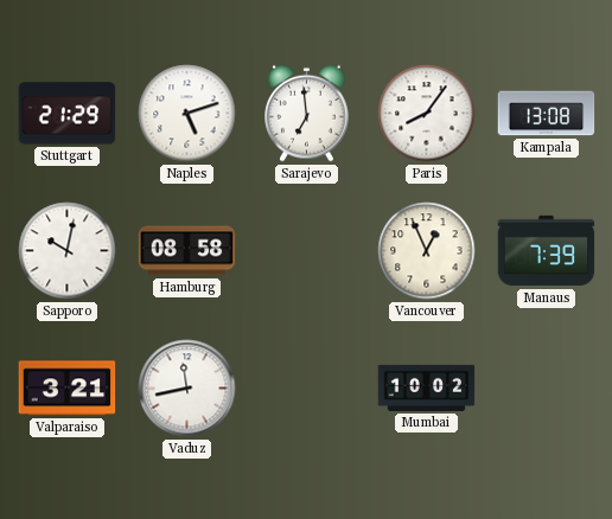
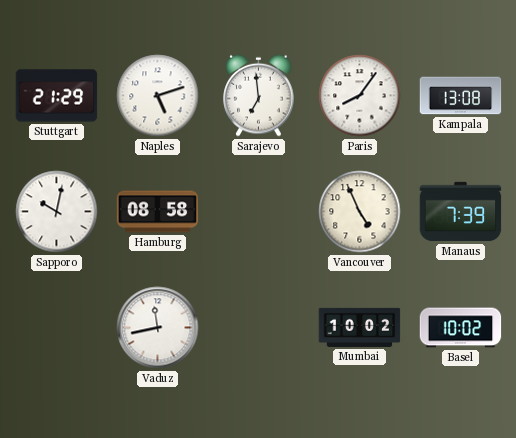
Vancouver: 12:56 -> 4:56 (360, 212)
Valparaiso: 3:21 -> none (68, 389)
Basel: none -> 10:02 (461, 328)
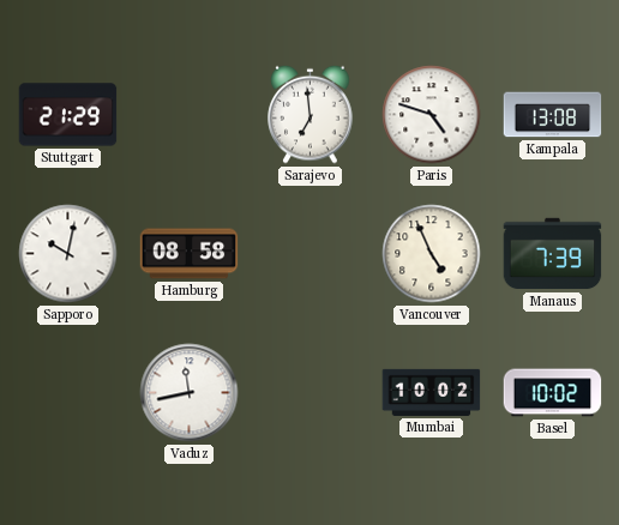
Naples: 5:12 -> none (158, 96)
Paris: 8:06 -> 4:48 (432, 115)
